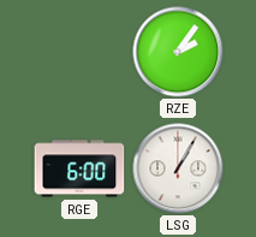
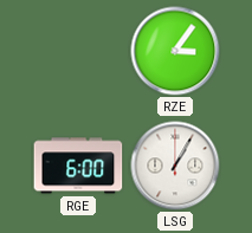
RZE: 2:06 -> 3:06 (175, 51)
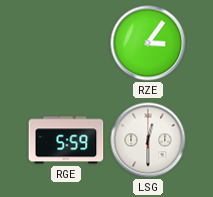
RGE: 6:00 -> 5:59 (66, 140)
LSG: 1:05 -> 12:30 (148, 140)
